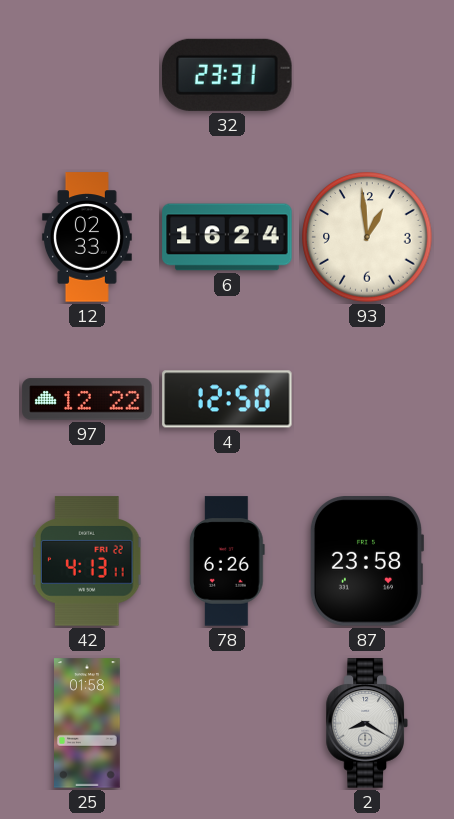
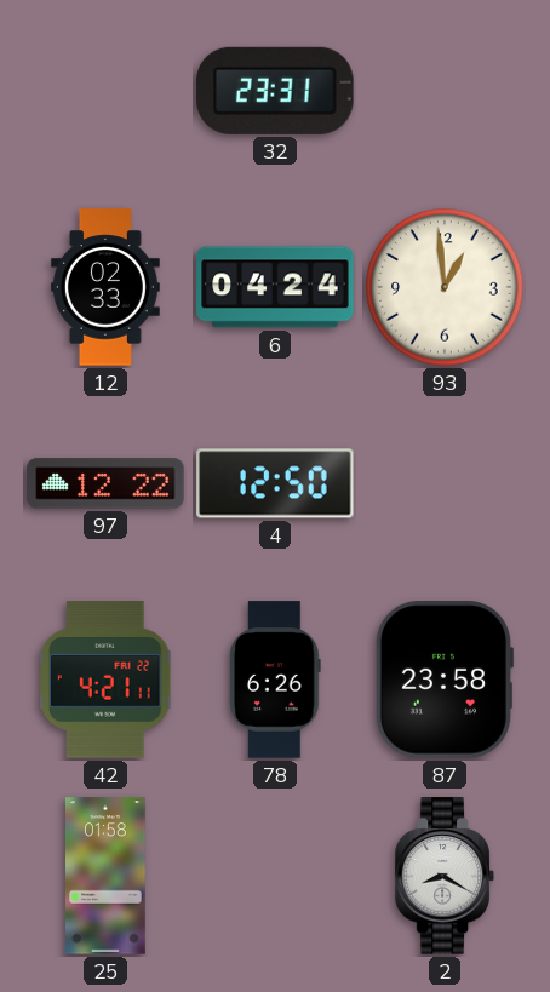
6: 16:24 -> 04:24 (275, 287)
42: 4:13 -> 4:21 (105, 680)
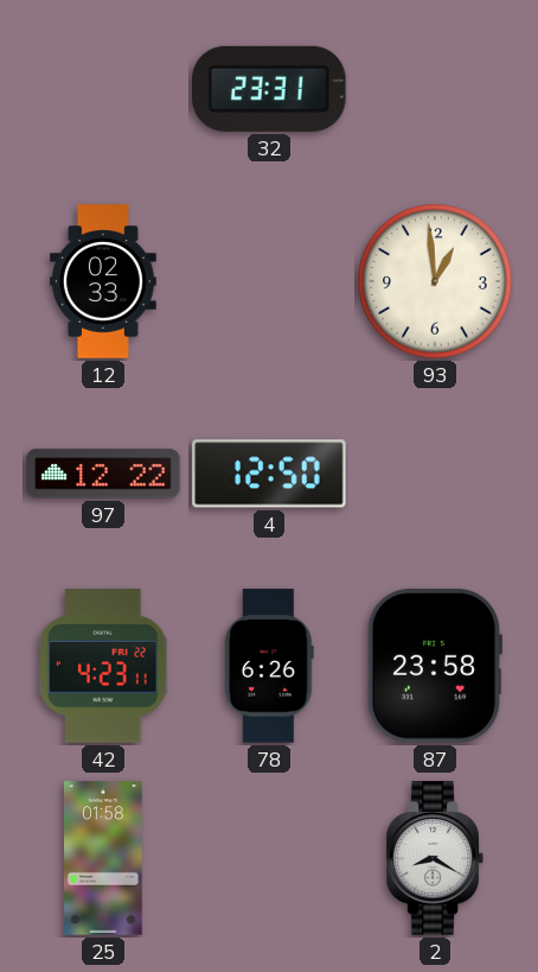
6: 04:24 -> none (275, 287)
42: 4:21 -> 4:23 (103, 666)
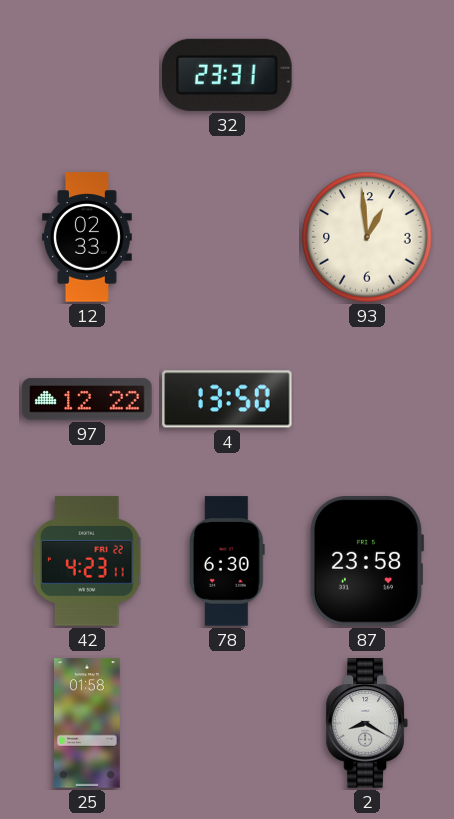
4: 12:50 -> 13:50 (227, 399)
78: 6:26 -> 6:30 (227, 561)
